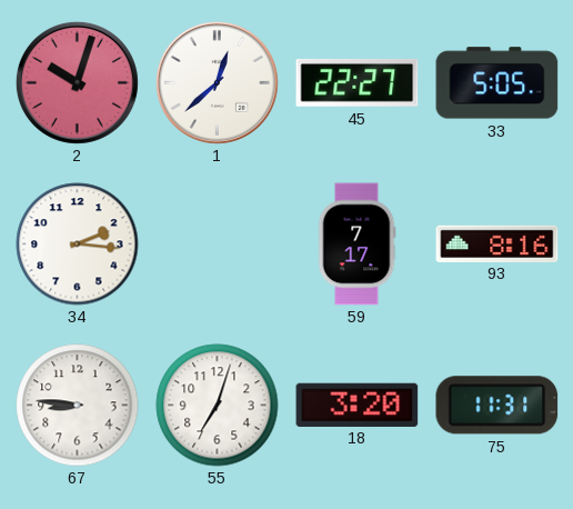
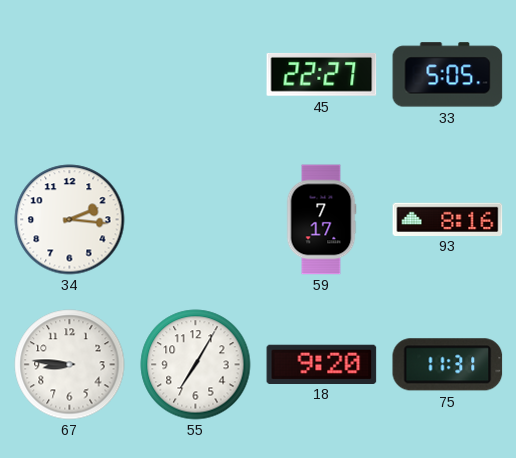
2: 10:03 -> none (77, 82)
1: 12:38 -> none (217, 82)
55: 7:03 -> 7:05 (196, 365)
18: 3:20 -> 9:20 (322, 364)
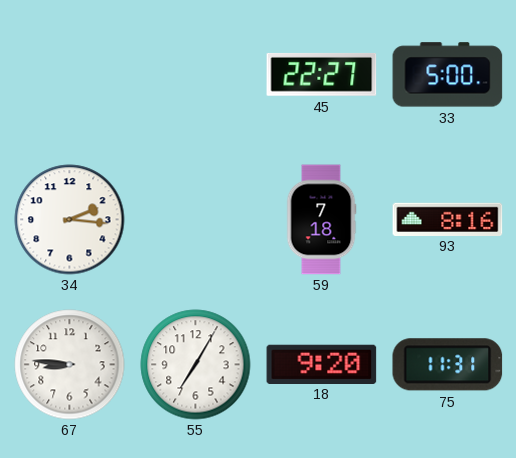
33: 5:05 -> 5:00 (448, 75)
59: 7:17 -> 7:18 (321, 220)
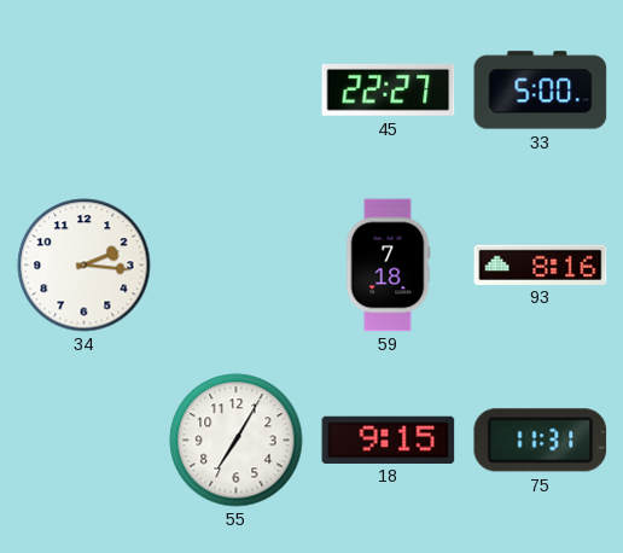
67: 8:46 -> none (70, 365)
18: 9:20 -> 9:15 (389, 440)
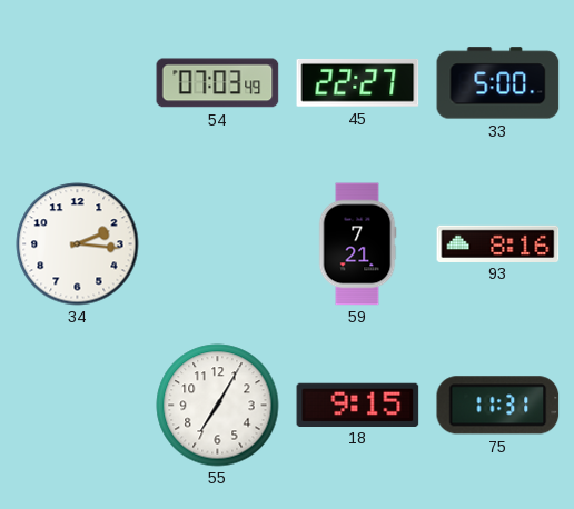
54: none -> 07:03 (218, 83)
59: 7:18 -> 7:21 (357, 244)
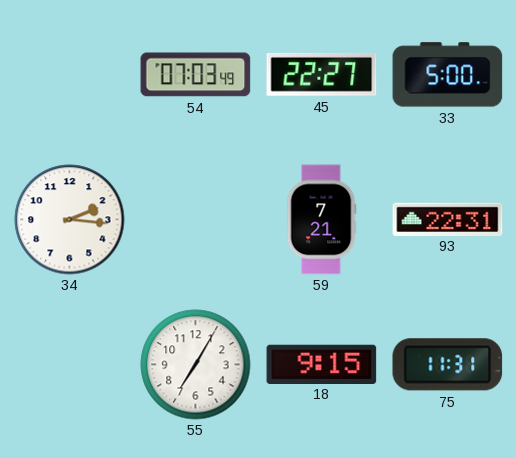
93: 8:16 -> 22:31 (448, 219)
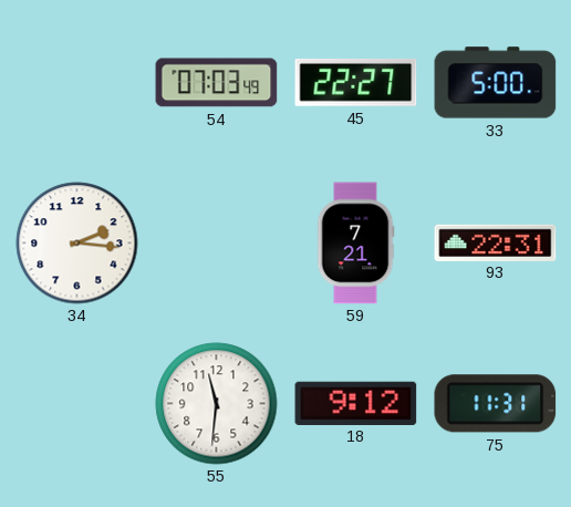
55: 7:05 -> 11:31 (217, 404)
18: 9:15 -> 9:12 (356, 403)
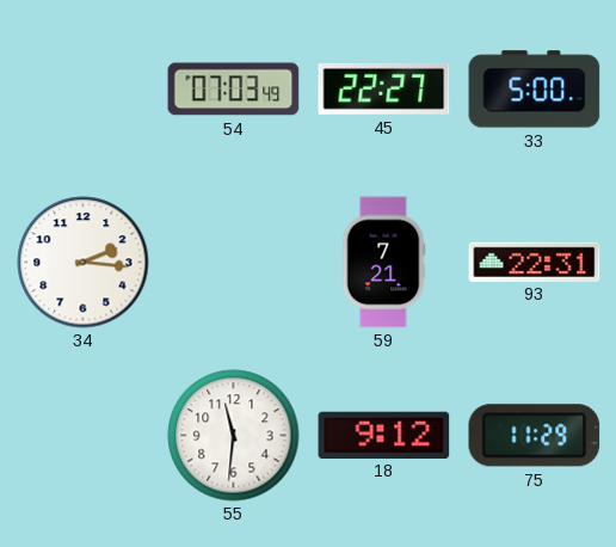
75: 11:31 -> 11:29 (535, 436)
